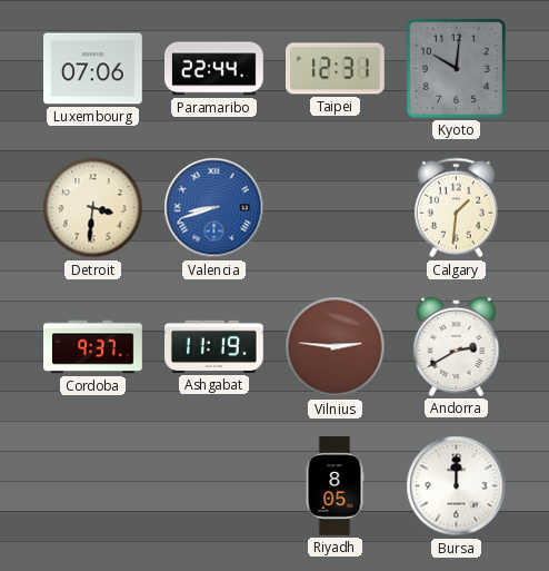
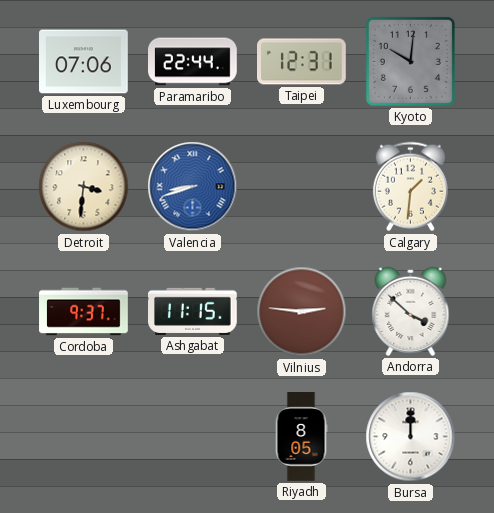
Ashgabat: 11:19 -> 11:15 (193, 311)
Andorra: 2:40 -> 3:52 (411, 311)
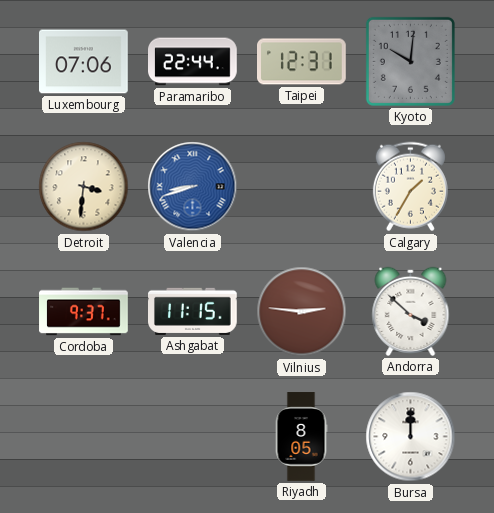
Calgary: 1:31 -> 1:35 (410, 187)
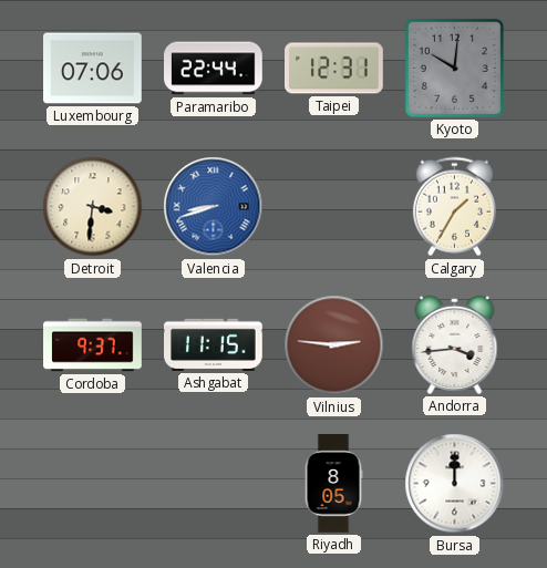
Andorra: 3:52 -> 3:44 (455, 344)
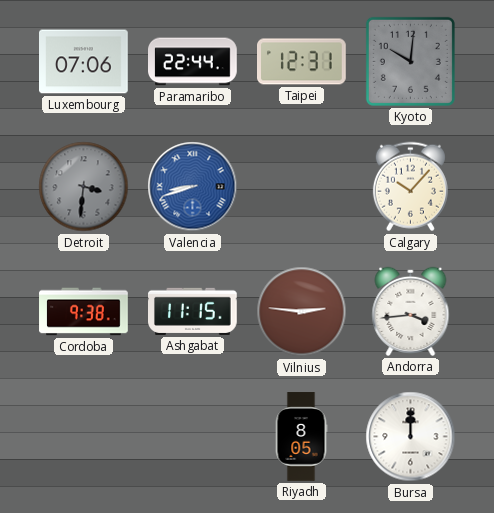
Detroit dial: cream -> grey (84, 187)
Calgary: 1:35 -> 10:07 (410, 187)
Cordoba: 9:37 -> 9:38 (84, 312)
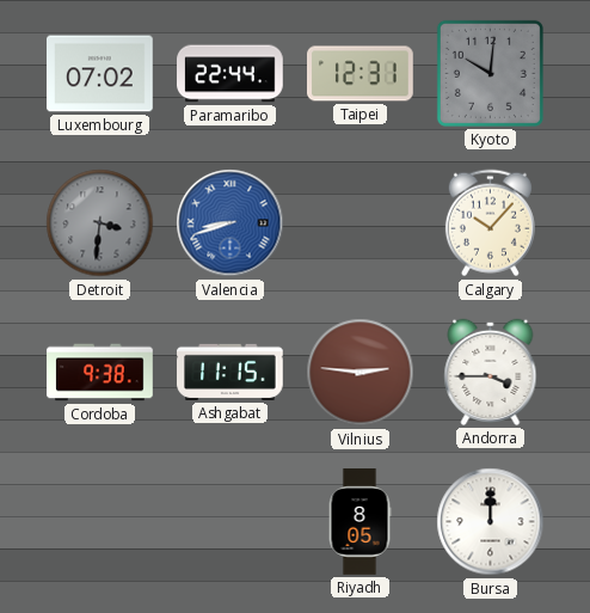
Luxembourg: 07:06 -> 07:02 (100, 74)
Andorra: 3:44 -> 3:45 (491, 372)
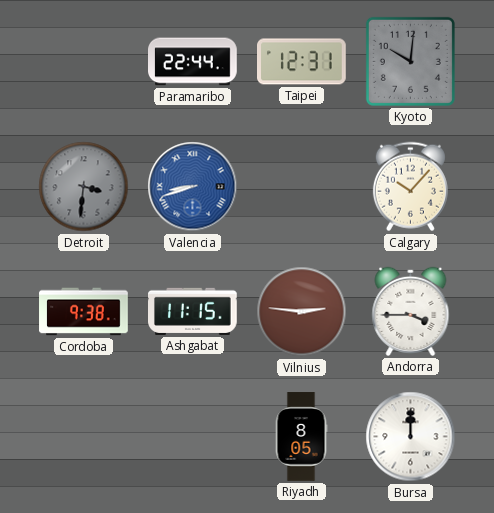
Luxembourg: 07:02 -> none (100, 74)
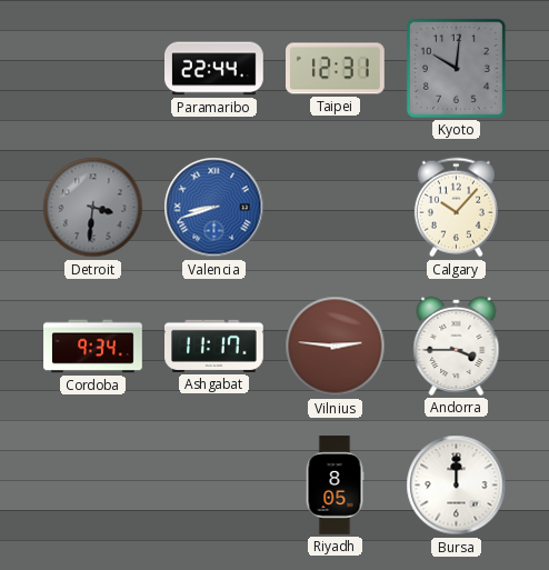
Cordoba: 9:38 -> 9:34 (93, 347)
Ashgabat: 11:15 -> 11:17 (214, 346)
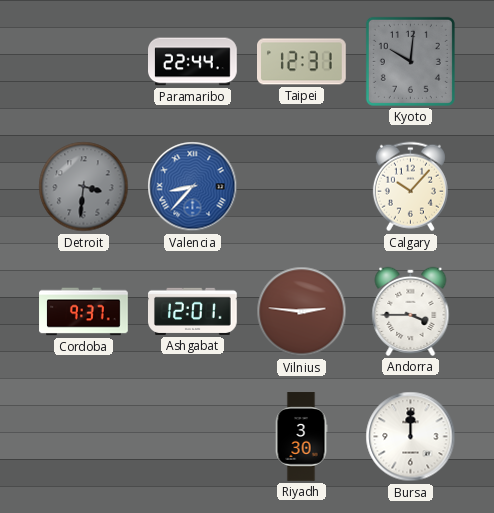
Valencia: 8:42 -> 8:37 (193, 187)
Cordoba: 9:34 -> 9:37 (84, 312)
Ashgabat: 11:17 -> 12:01 (193, 311)
Riyadh: 8:05 -> 3:30 (301, 437)
